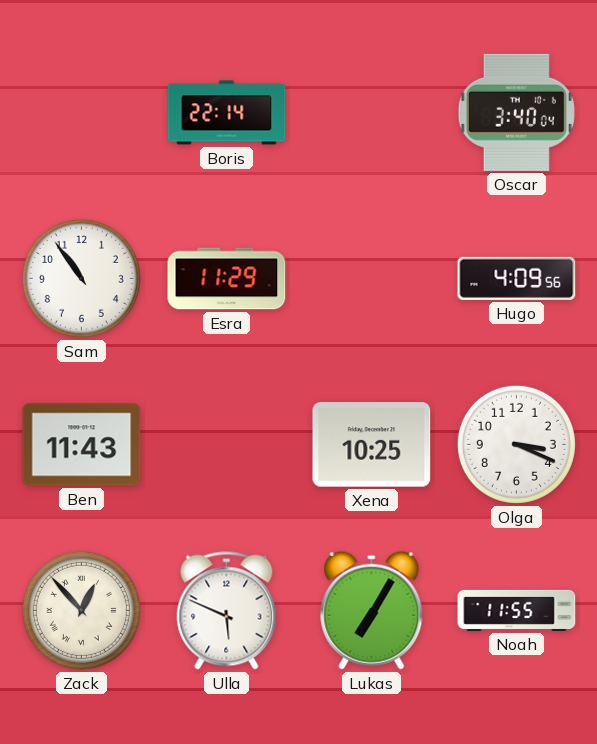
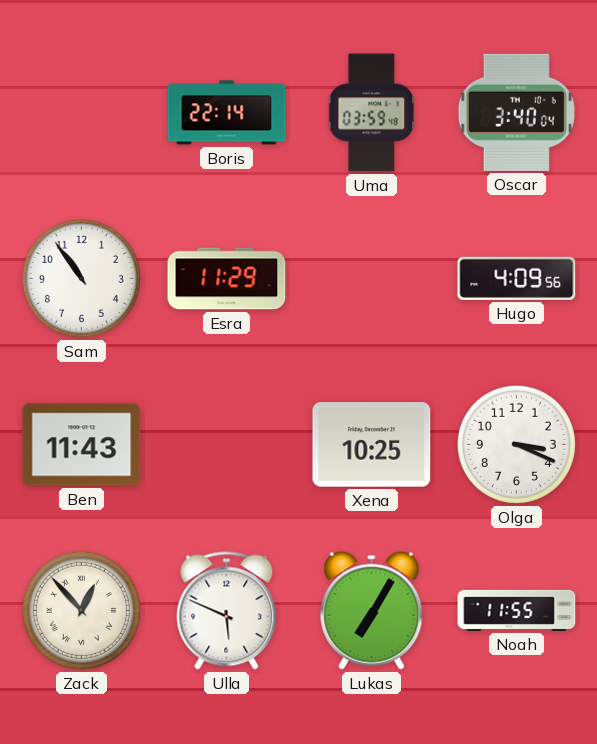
Uma: none -> 03:59 (372, 113)
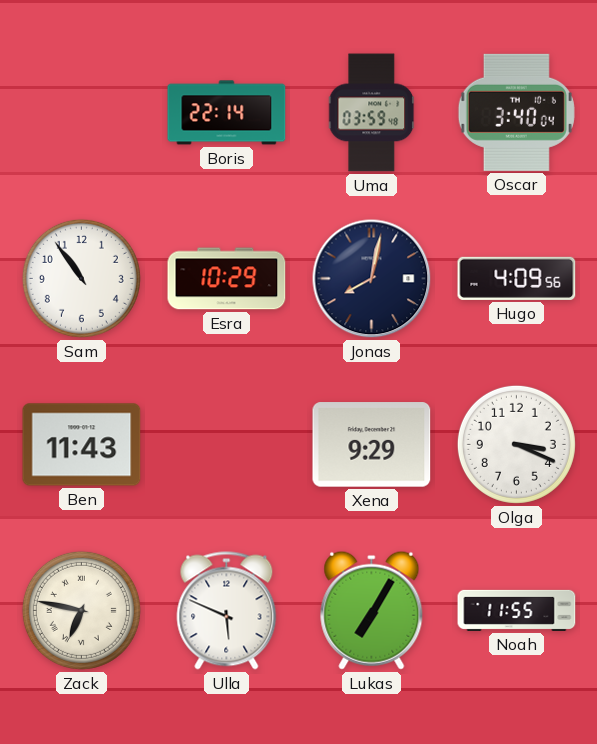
Esra: 11:29 -> 10:29 (227, 279)
Jonas: none -> 8:02 (372, 279)
Xena: 10:25 -> 9:29 (372, 445)
Zack: 12:53 -> 6:47 (81, 610)
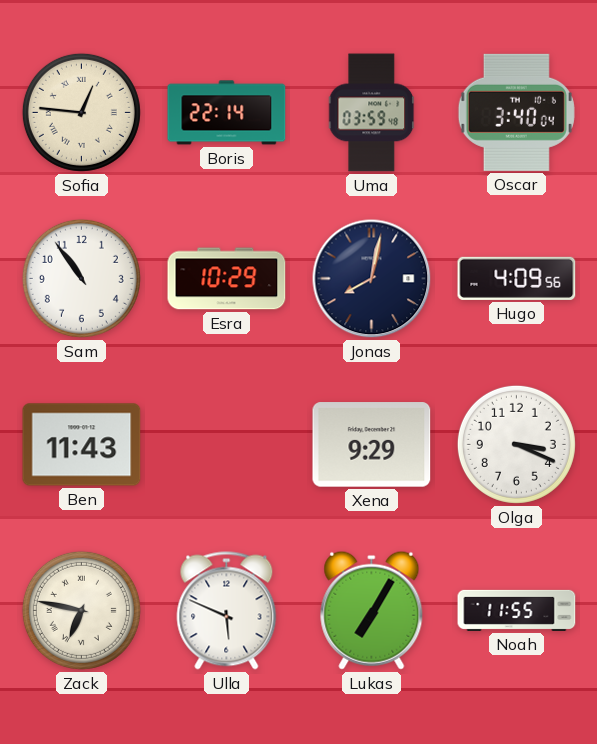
Sofia: none -> 12:46 (81, 112)
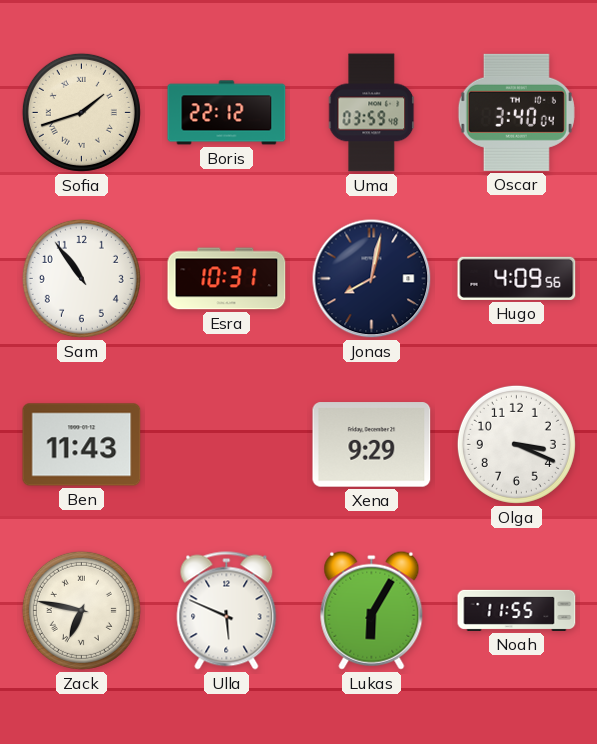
Sofia: 12:46 -> 1:42 (81, 112)
Boris: 22:14 -> 22:12 (227, 113)
Esra: 10:29 -> 10:31 (227, 279)
Lukas: 7:05 -> 6:05 (372, 610)
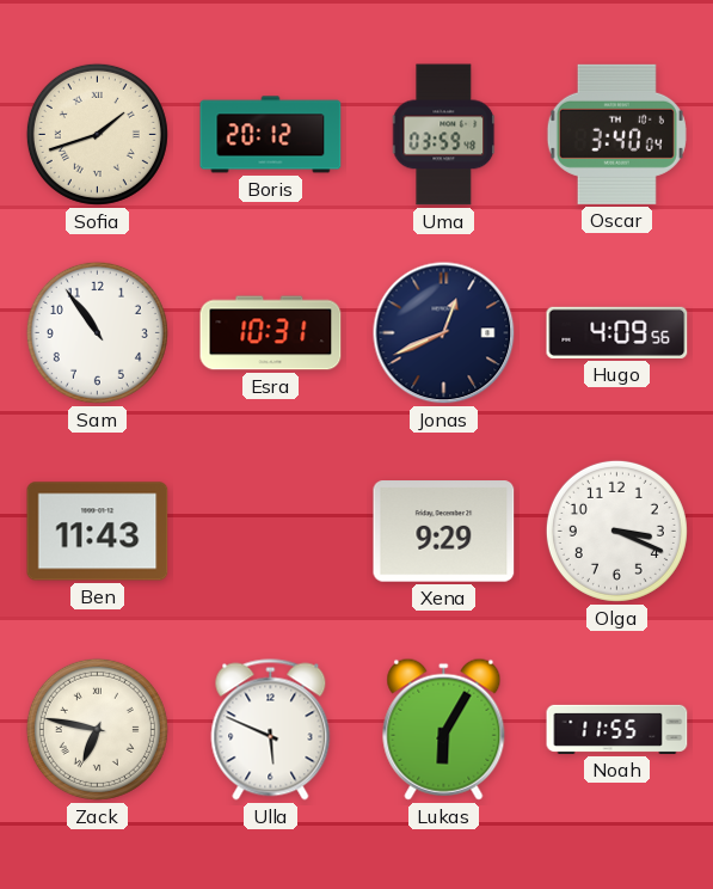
Boris: 22:12 -> 20:12 (271, 135)
Jonas: 8:02 -> 12:41 (444, 333)
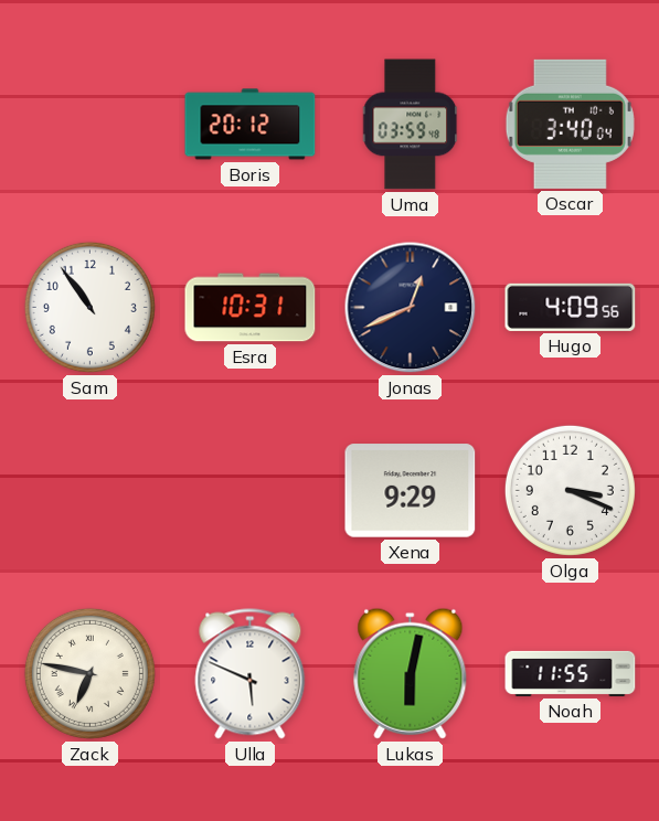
Sofia: 1:42 -> none (97, 134)
Ben: 11:43 -> none (98, 532)
Lukas: 6:05 -> 6:02 (411, 673)
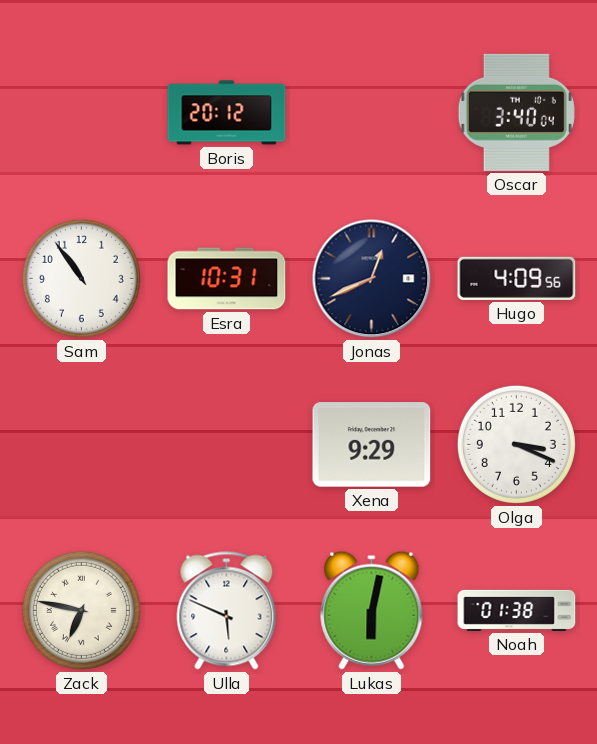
Uma: 03:59 -> none (411, 125)
Noah: 11:55 -> 01:38 (517, 610)
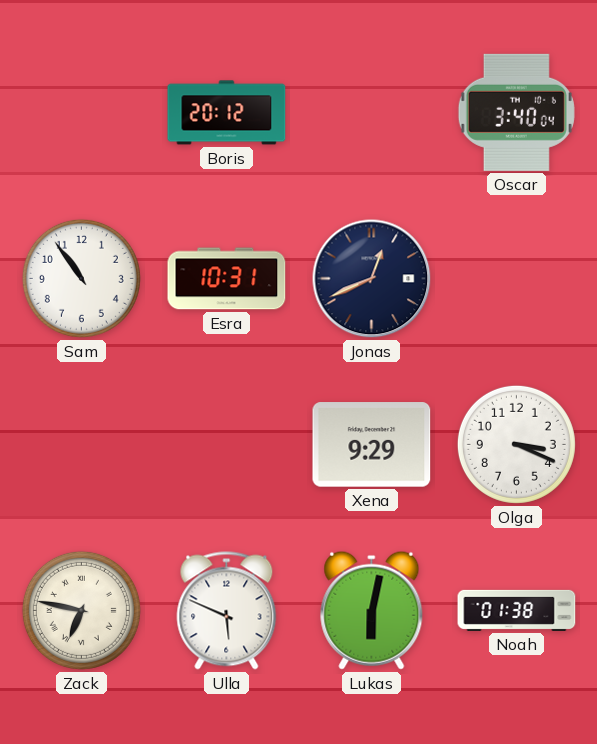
Hugo: 4:09 -> none (517, 278)
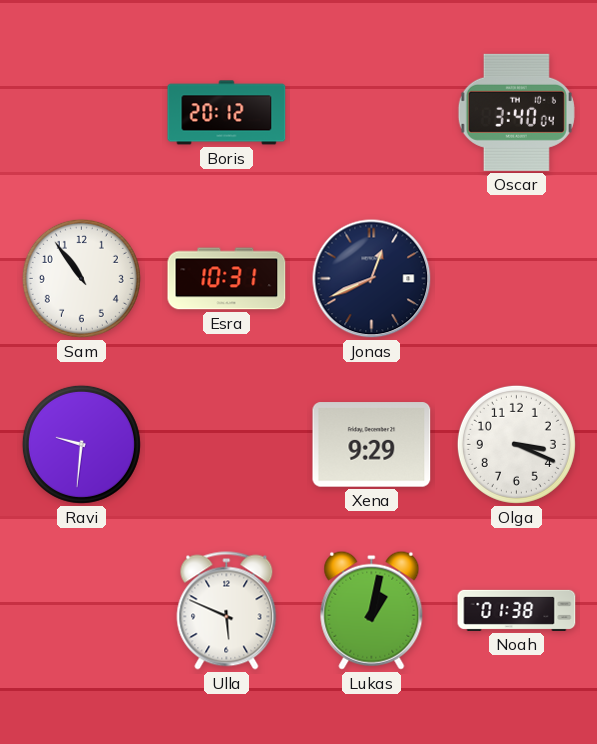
Ravi: none -> 9:31 (81, 444)
Zack: 6:47 -> none (81, 610)
Lukas: 6:02 -> 1:02 (372, 610)
